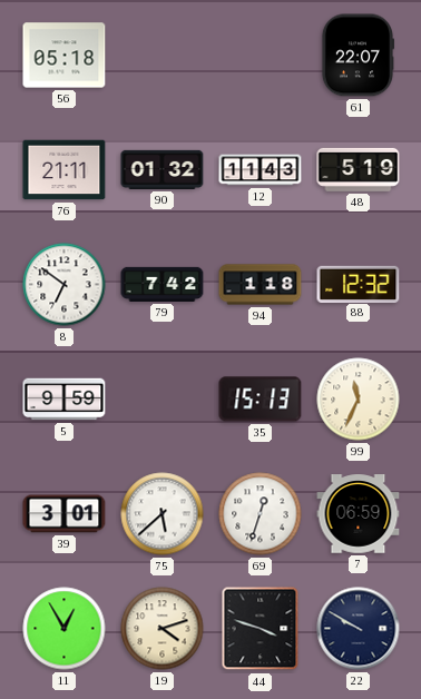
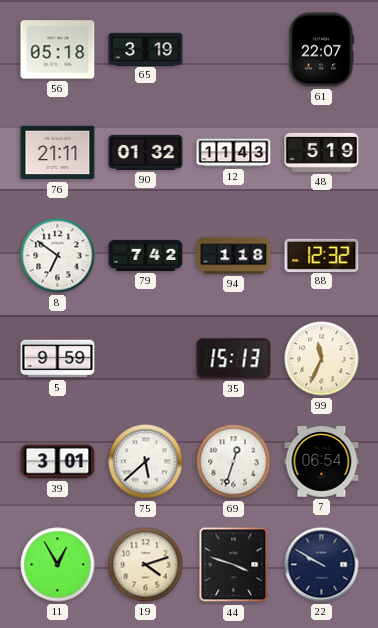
65: none -> 3:19 (146, 49)
7: 06:59 -> 06:54 (322, 462)
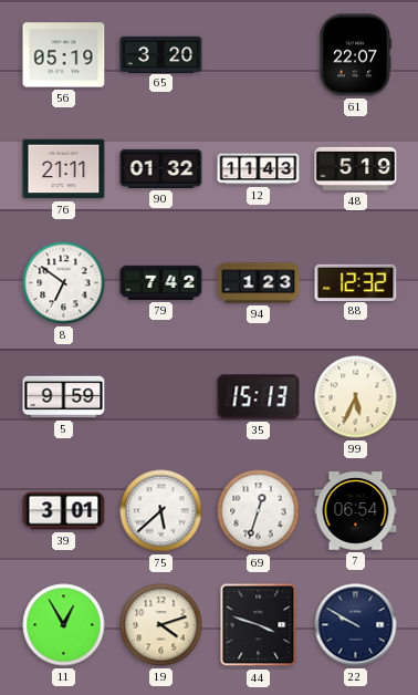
56: 05:18 -> 05:19 (64, 55)
65: 3:19 -> 3:20 (161, 54)
94: 1:18 -> 1:23 (259, 283)
99: 11:34 -> 5:34 (356, 397)
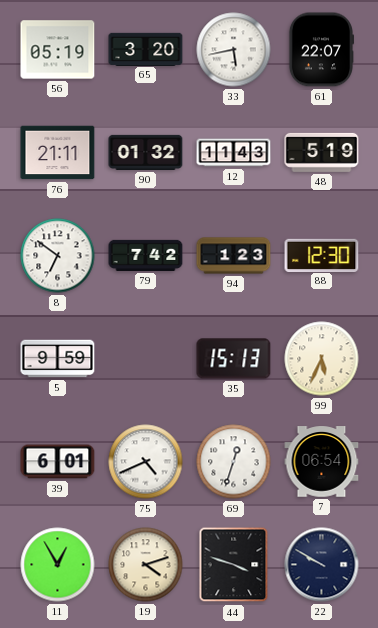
33: none -> 5:43 (234, 50)
88: 12:32 -> 12:30 (322, 255)
39: 3:01 -> 6:01 (58, 462)
75: 5:38 -> 4:41 (146, 462)
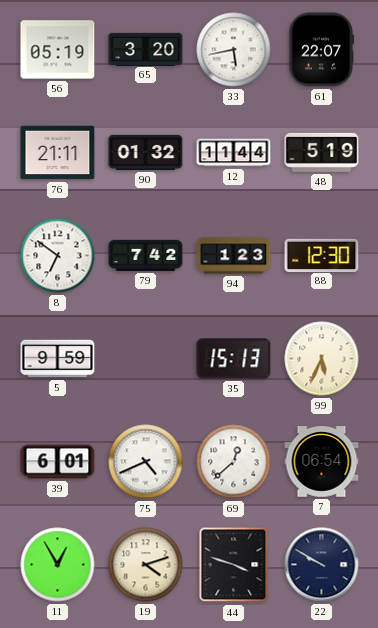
12: 11:43 -> 11:44 (234, 153)
69: 12:33 -> 12:38 (234, 462)
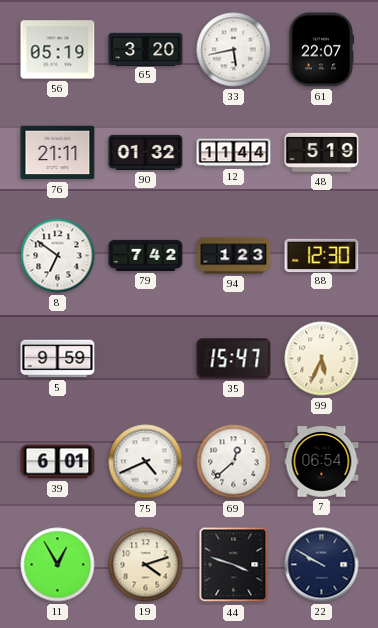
35: 15:13 -> 15:47 (234, 359)
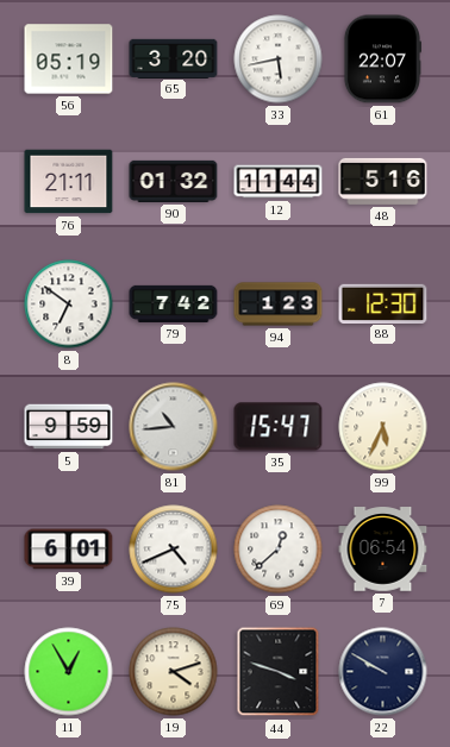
48: 5:19 -> 5:16 (383, 181)
81: none -> 10:44 (174, 427)
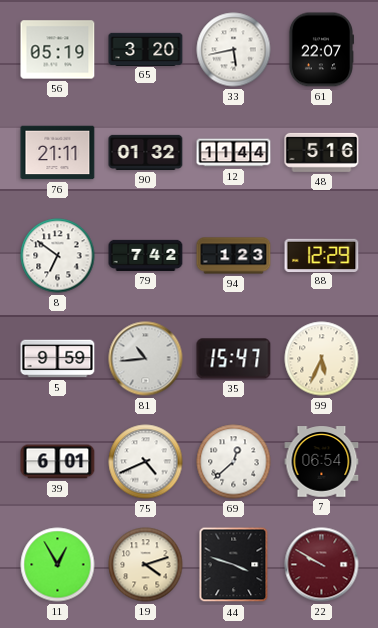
88: 12:30 -> 12:29 (322, 255)
22 dial: navy -> burgundy (322, 565)
